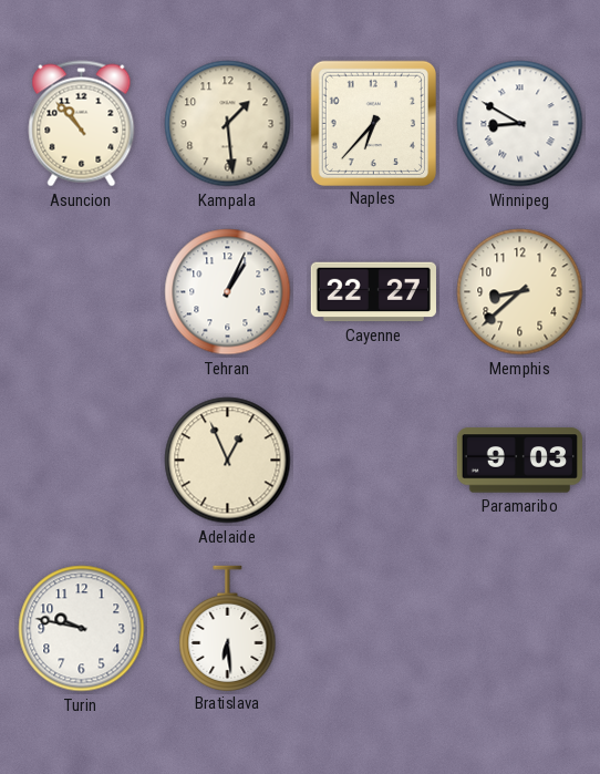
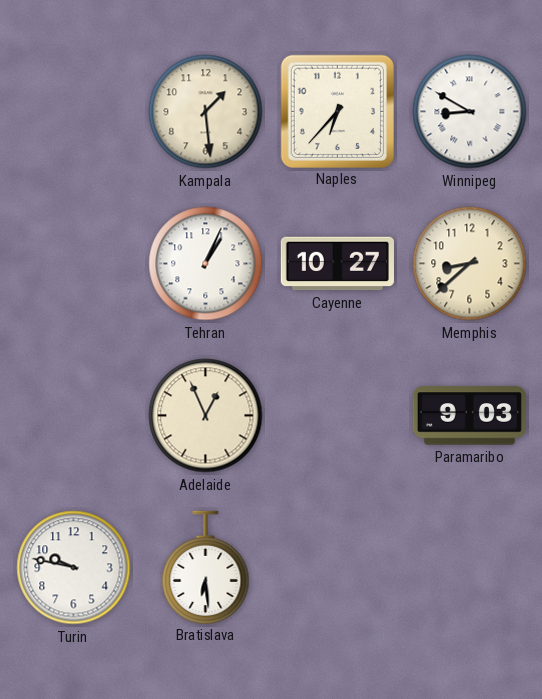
Asuncion: 10:53 -> none (82, 124)
Cayenne: 22:27 -> 10:27 (337, 264)
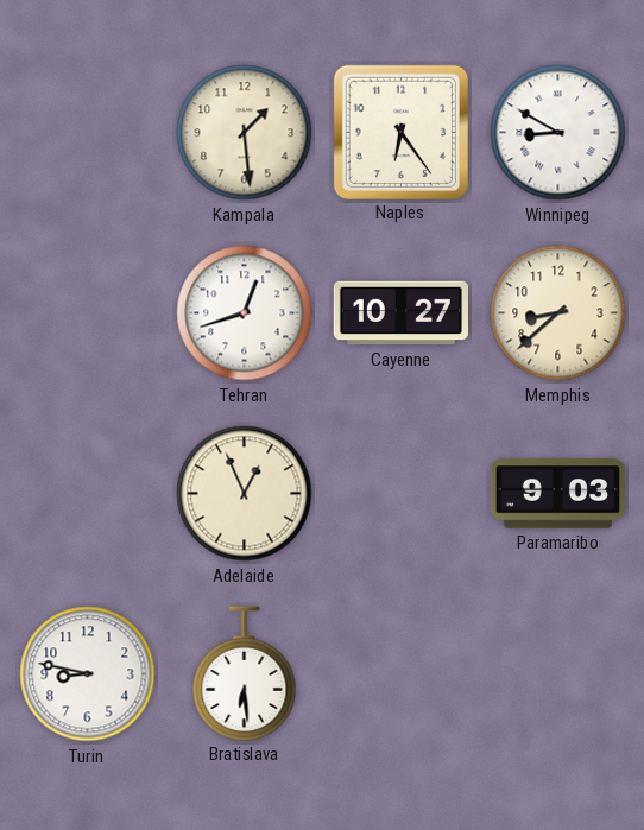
Naples: 6:37 -> 6:24 (400, 132)
Tehran: 1:04 -> 12:42 (245, 313)
Turin: 9:47 -> 8:47 (88, 674)
